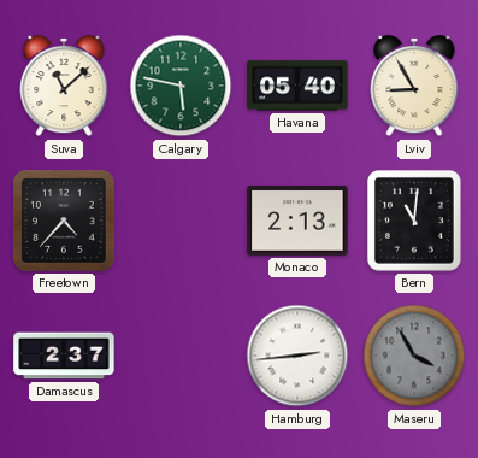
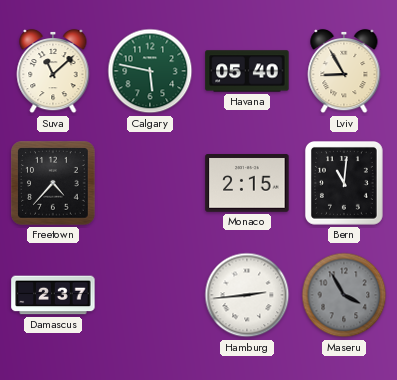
Monaco: 2:13 -> 2:15 (247, 183)
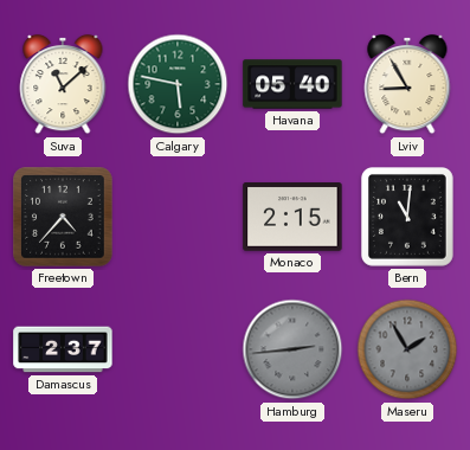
Hamburg dial: white -> grey (292, 349)
Maseru: 3:55 -> 1:55 (407, 349)
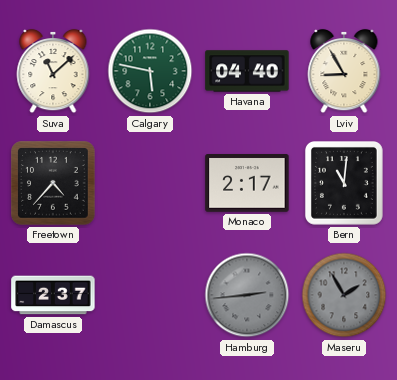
Havana: 05:40 -> 04:40 (247, 71)
Monaco: 2:15 -> 2:17 (247, 183)
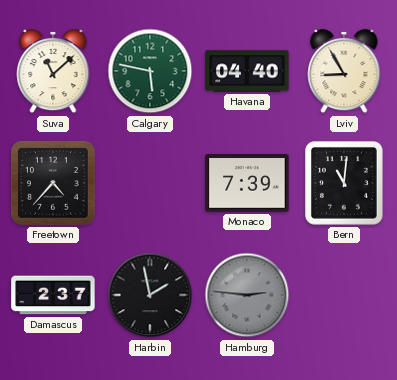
Monaco: 2:17 -> 7:39 (247, 183)
Harbin: none -> 1:58 (150, 295)
Hamburg: 2:44 -> 2:46 (247, 295)
Maseru: 1:55 -> none (344, 295)
